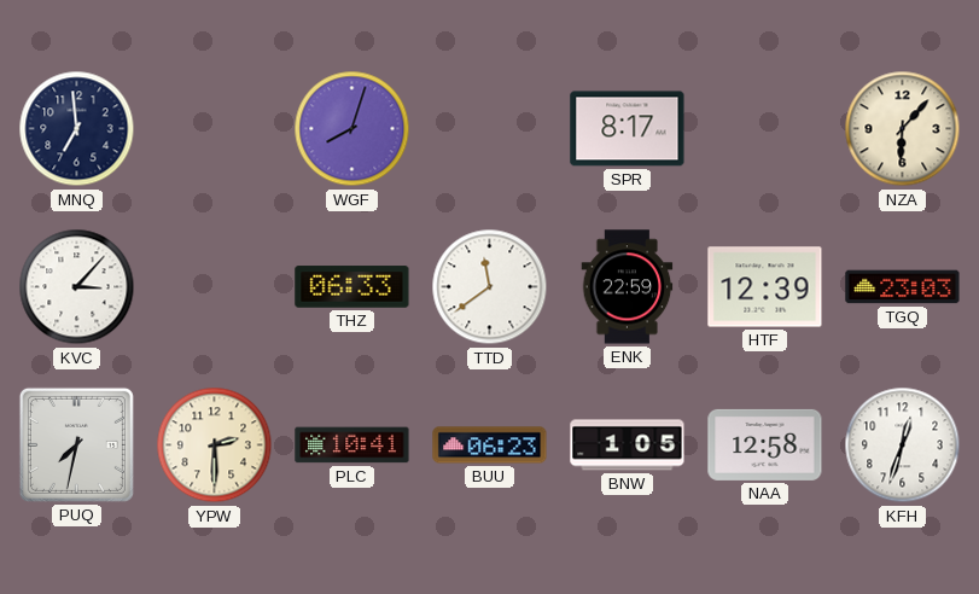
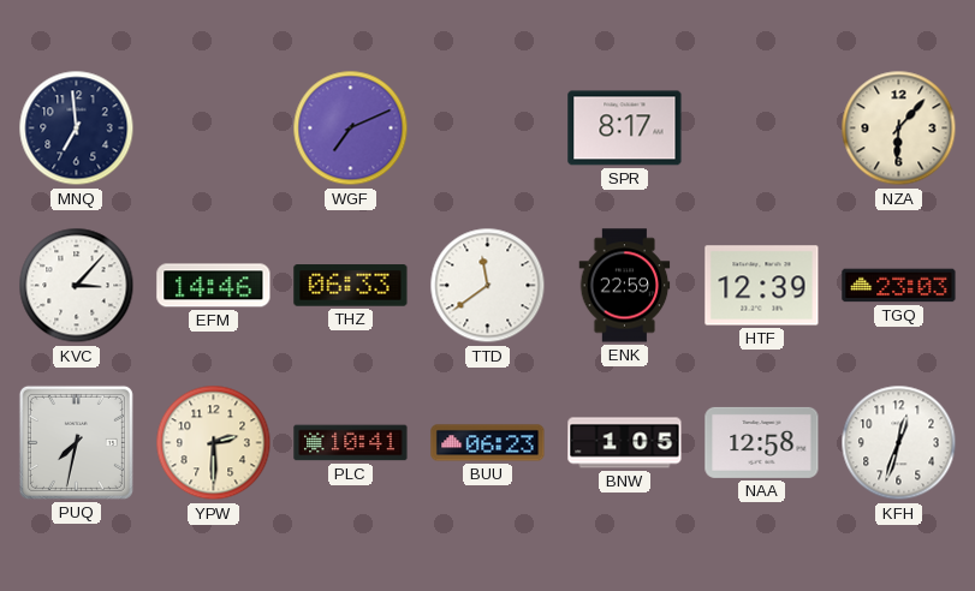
WGF: 8:03 -> 7:11 (351, 129)
EFM: none -> 14:46 (214, 286)
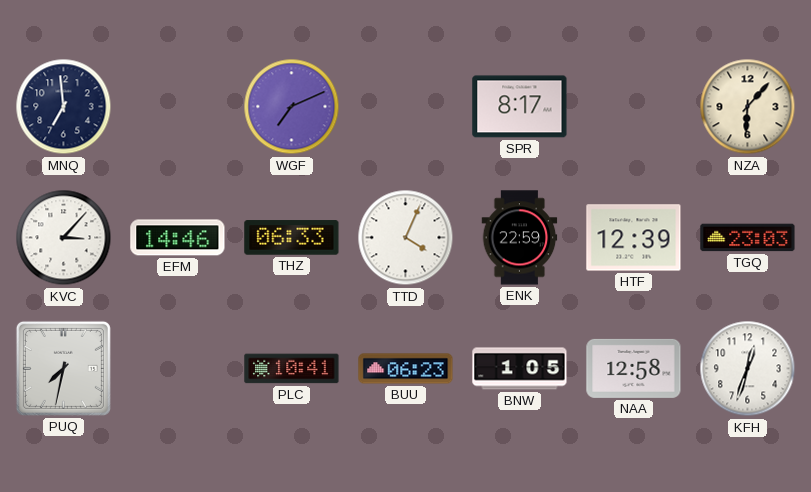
TTD: 11:39 -> 4:04 (406, 238)
YPW: 2:30 -> none (214, 443)
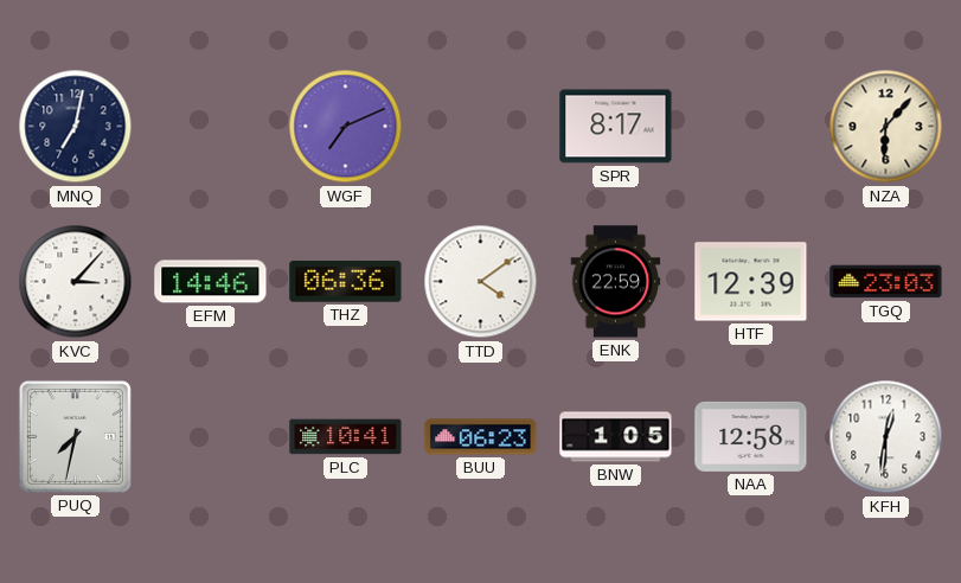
MNQ: 6:59 -> 7:02 (76, 127)
THZ: 06:33 -> 06:36 (346, 282)
TTD: 4:04 -> 4:09 (481, 282)
KFH: 12:33 -> 12:31 (886, 437)
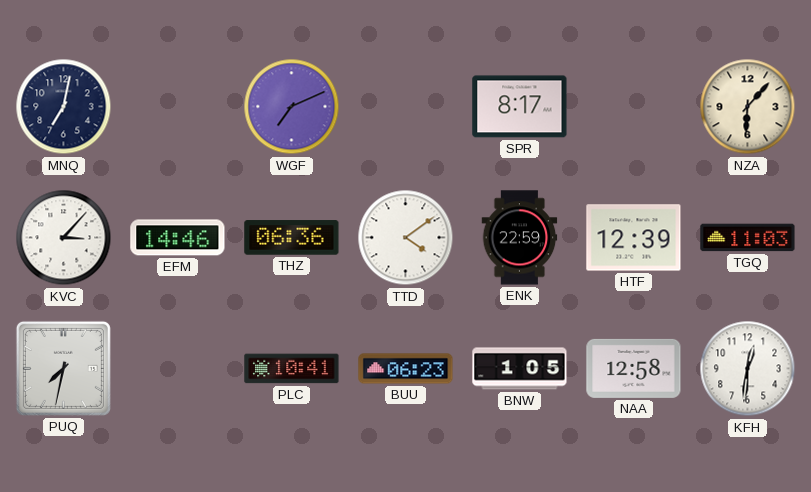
TGQ: 23:03 -> 11:03 (748, 238)
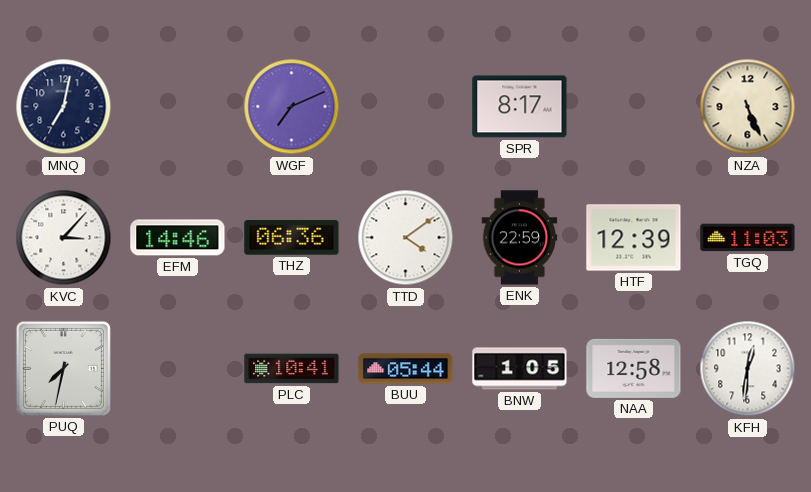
NZA: 6:07 -> 5:26 (748, 107)
BUU: 06:23 -> 05:44 (406, 369)
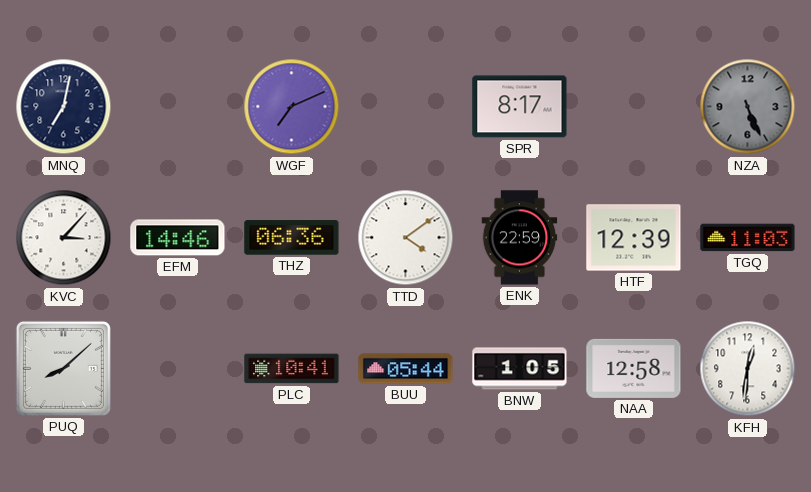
NZA dial: cream -> grey (748, 107)
PUQ: 7:32 -> 8:08 (63, 368)
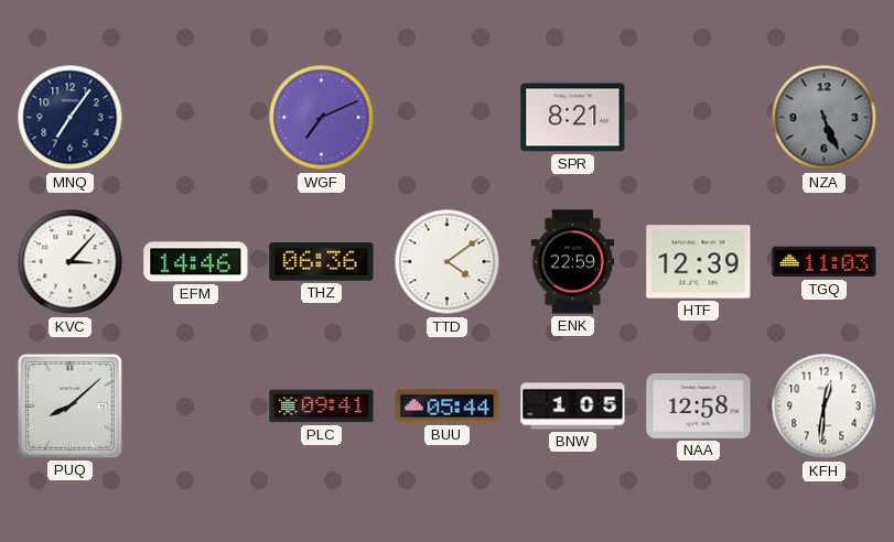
MNQ: 7:02 -> 7:06 (71, 118)
SPR: 8:17 -> 8:21 (573, 118)
PLC: 10:41 -> 09:41 (322, 406)
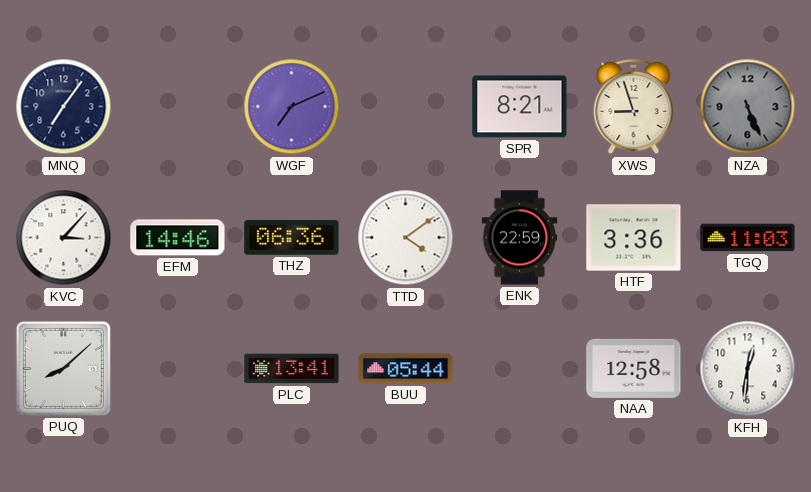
XWS: none -> 8:57 (634, 107)
HTF: 12:39 -> 3:36 (634, 238)
PLC: 09:41 -> 13:41 (292, 369)
BNW: 1:05 -> none (573, 406)
